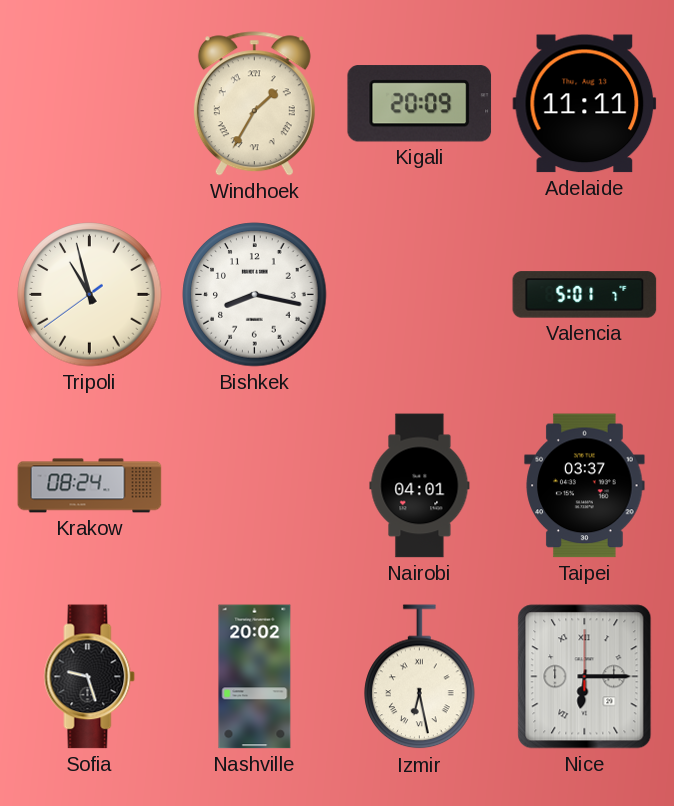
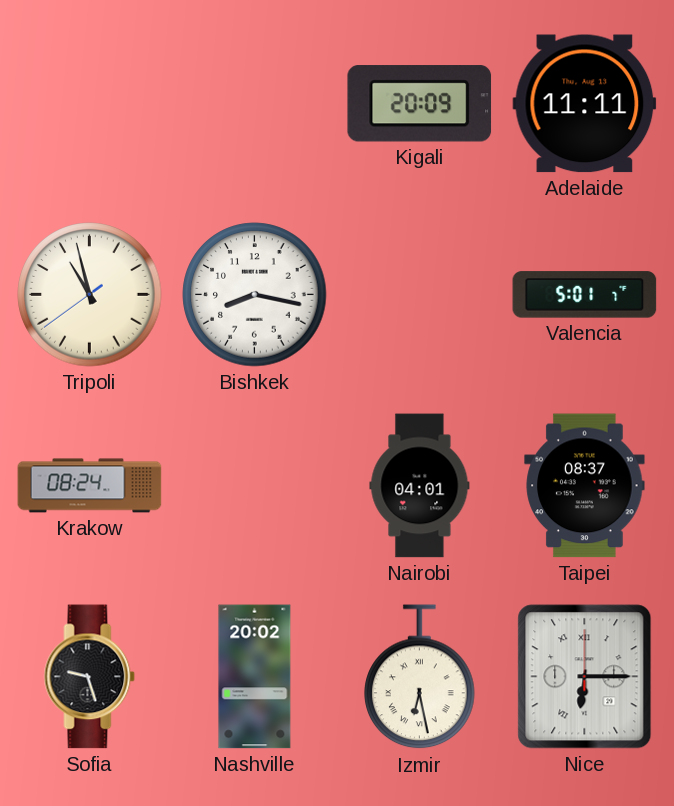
Windhoek: 1:35 -> none (254, 104)
Taipei: 03:37 -> 08:37 (585, 486)
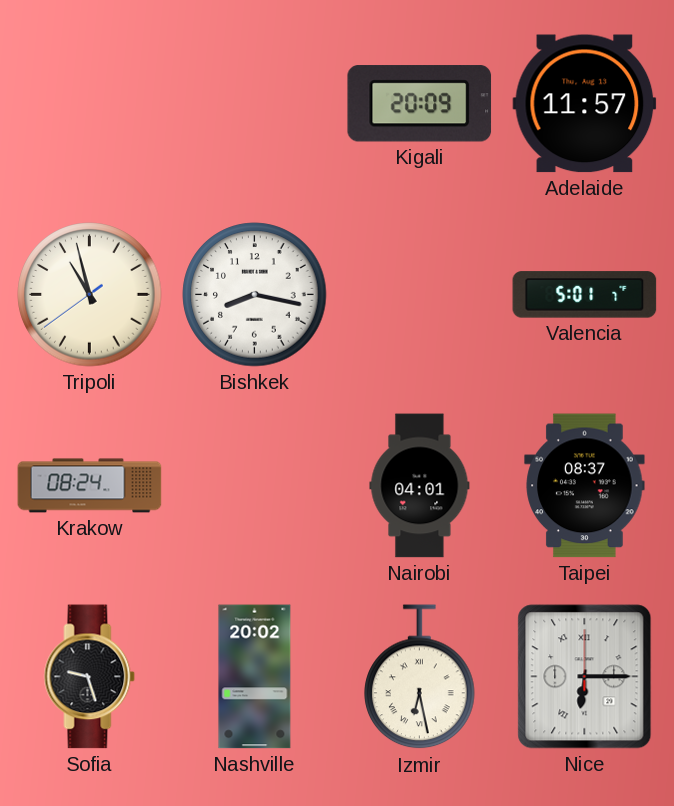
Adelaide: 11:11 -> 11:57 (585, 104)
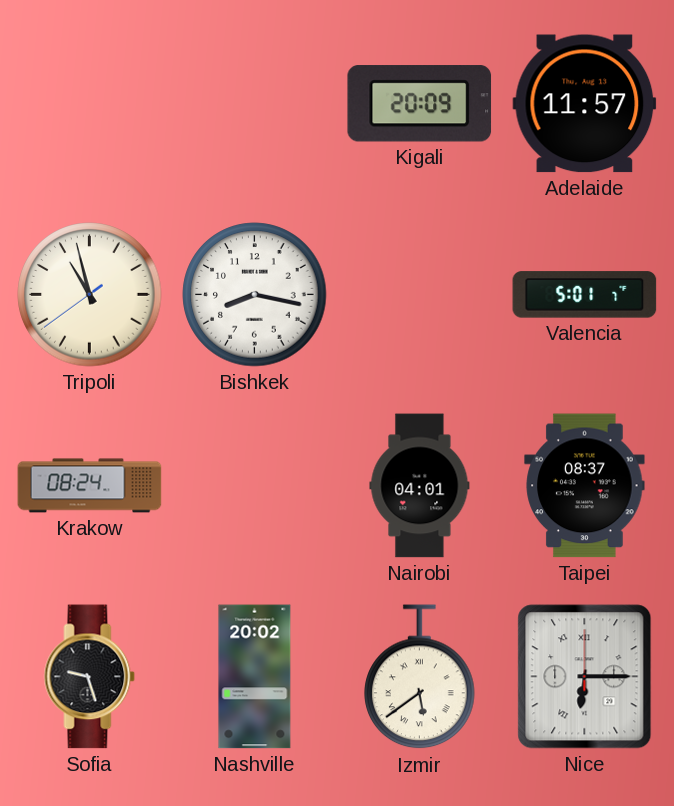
Izmir: 6:28 -> 5:39 (420, 677)
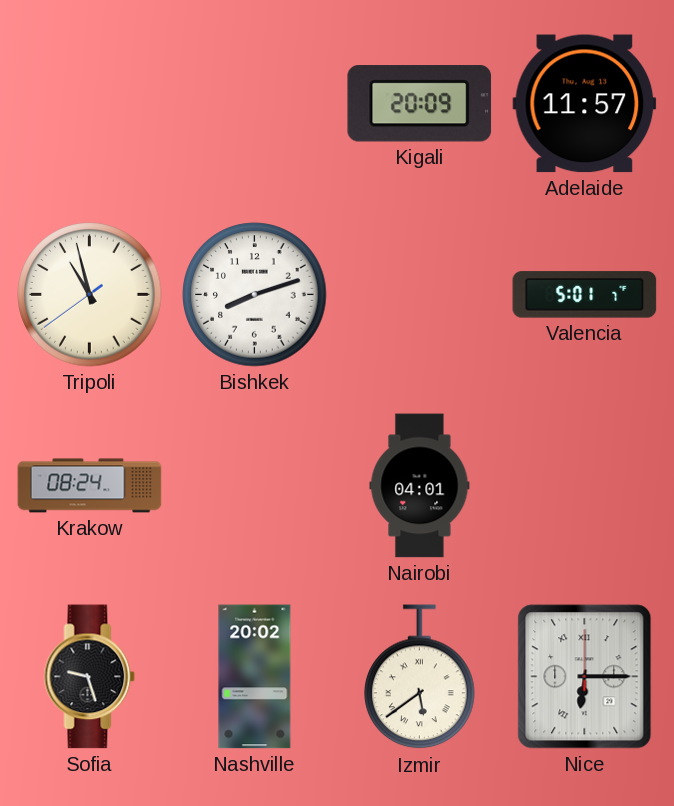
Bishkek: 8:17 -> 8:12 (255, 295)
Taipei: 08:37 -> none (585, 486)
